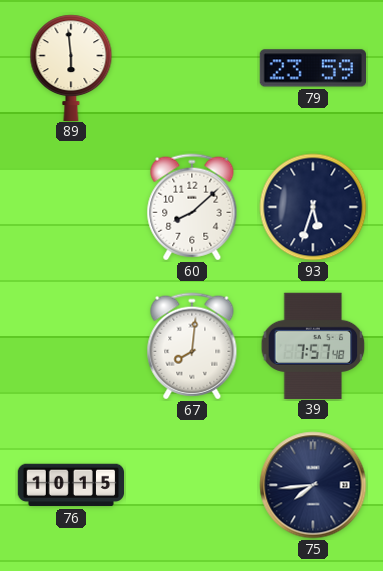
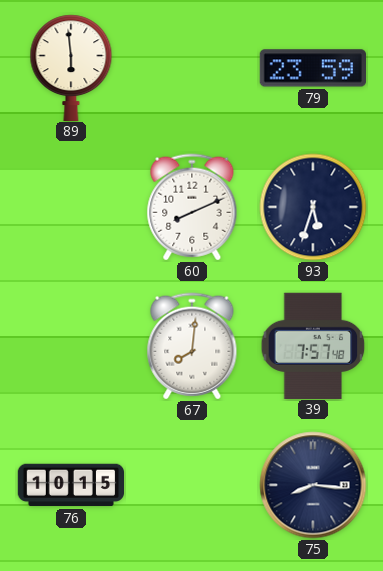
60: 8:08 -> 8:11 (192, 207)
75: 7:44 -> 8:16 (313, 485)
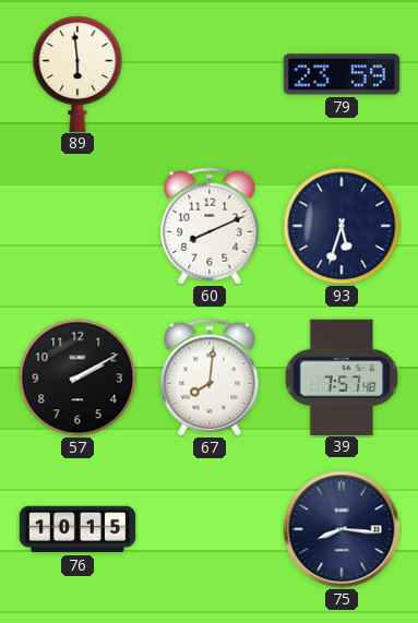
57: none -> 2:10 (77, 378)
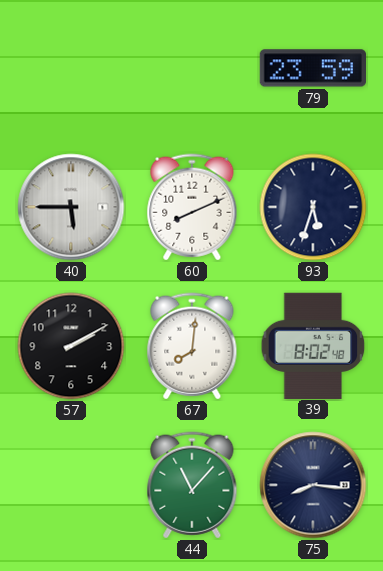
89: 5:59 -> none (77, 73)
40: none -> 5:45 (71, 207)
39: 7:57 -> 8:02 (313, 345)
76: 10:15 -> none (76, 529)
44: none -> 11:07 (192, 485)
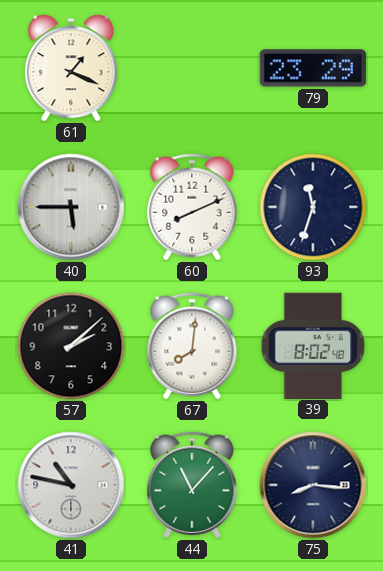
61: none -> 1:19 (71, 68)
79: 23:59 -> 23:29 (312, 68)
93: 5:33 -> 11:33 (313, 207)
57: 2:10 -> 2:08 (71, 346)
41: none -> 10:47 (71, 485)
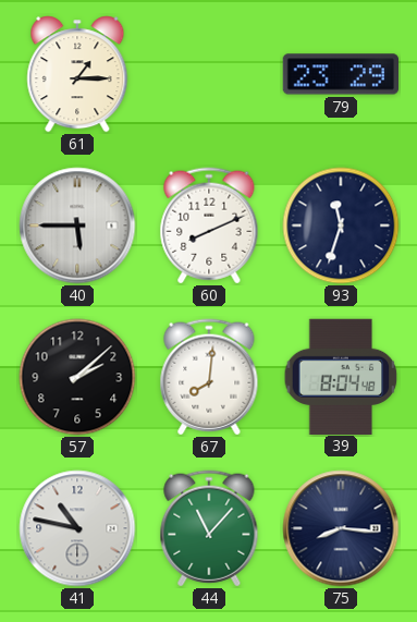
61: 1:19 -> 1:15 (77, 74)
39: 8:02 -> 8:04 (341, 376)
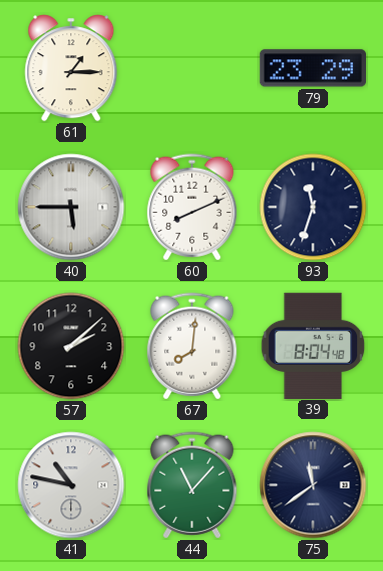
75: 8:16 -> 11:39 (313, 485)
